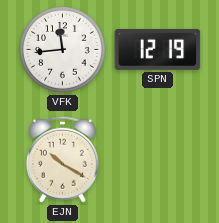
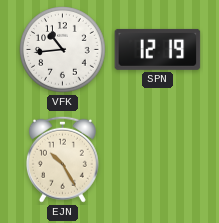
VFK: 11:44 -> 10:44 (63, 50)
EJN: 10:20 -> 10:25 (62, 159)
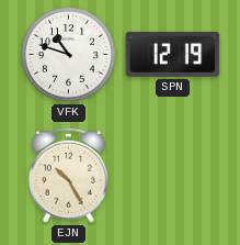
VFK: 10:44 -> 10:48 (69, 55)
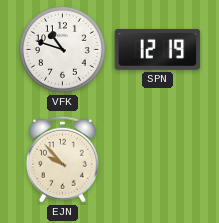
EJN: 10:25 -> 9:53 (62, 159)
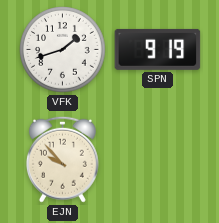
VFK: 10:48 -> 1:42 (63, 50)
SPN: 12:19 -> 9:19 (158, 49)
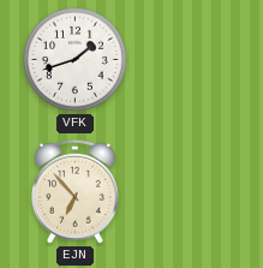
SPN: 9:19 -> none (158, 49)
EJN: 9:53 -> 6:53 (74, 191)
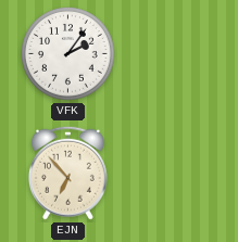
VFK: 1:42 -> 2:06 (68, 54)
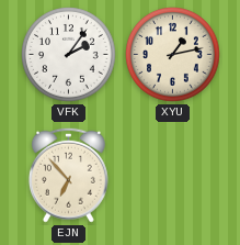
XYU: none -> 1:13 (173, 55)
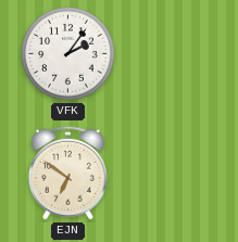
XYU: 1:13 -> none (173, 55)
EJN: 6:53 -> 6:51 (67, 173)
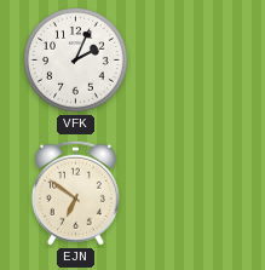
VFK: 2:06 -> 2:04 (76, 61)
